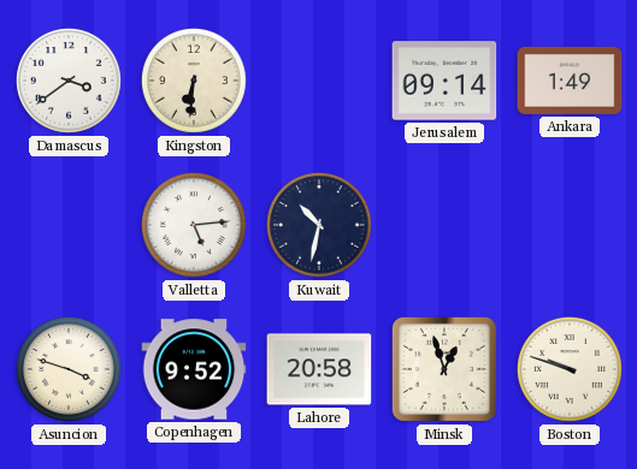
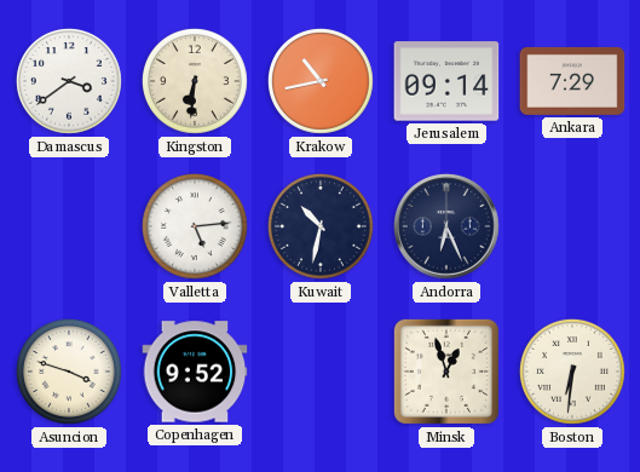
Krakow: none -> 10:43 (321, 81)
Ankara: 1:49 -> 7:29 (572, 81)
Andorra: none -> 6:26 (448, 228)
Lahore: 20:58 -> none (319, 369)
Boston: 9:48 -> 6:31 (572, 372)
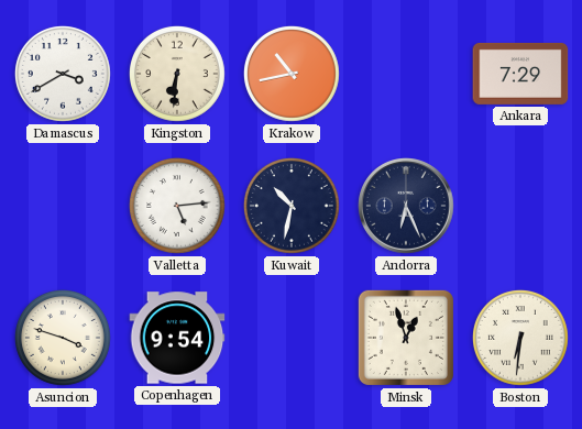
Damascus: 3:39 -> 3:40 (63, 74)
Jerusalem: 09:14 -> none (446, 81)
Copenhagen: 9:52 -> 9:54 (177, 338)
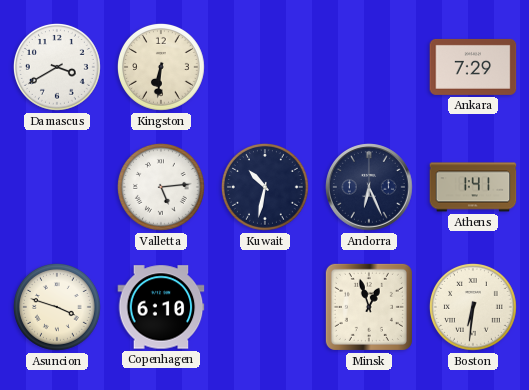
Krakow: 10:43 -> none (292, 74)
Athens: none -> 1:41 (473, 187)
Copenhagen: 9:54 -> 6:10 (161, 307)
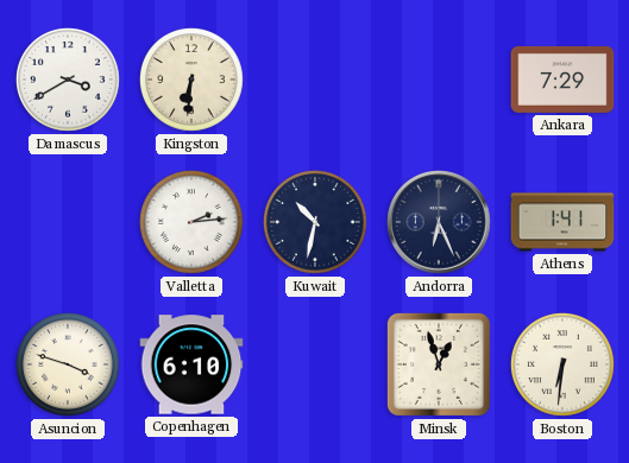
Valletta: 5:14 -> 2:14 (191, 222)
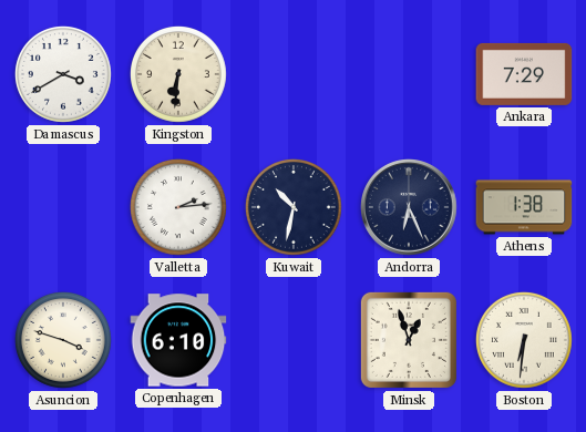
Athens: 1:41 -> 1:38 (524, 207)
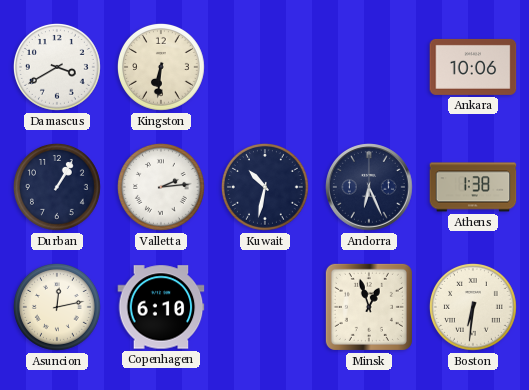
Ankara: 7:29 -> 10:06 (473, 67)
Durban: none -> 1:05 (57, 187)
Asuncion: 3:48 -> 12:13 (57, 307)
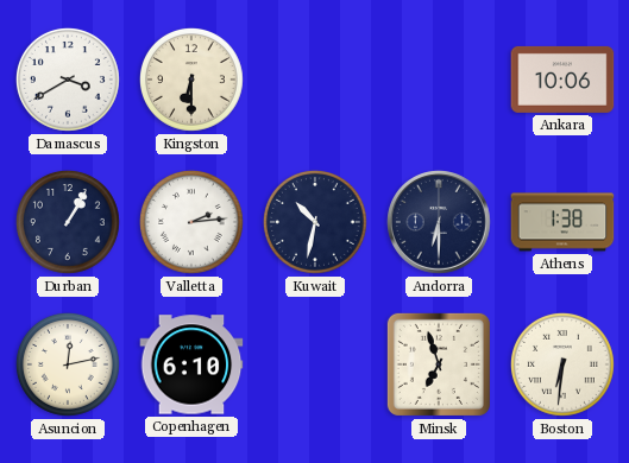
Kingston: 6:31 -> 6:30 (191, 80)
Andorra: 6:26 -> 6:30 (440, 223)
Minsk: 12:57 -> 6:57 (439, 364)
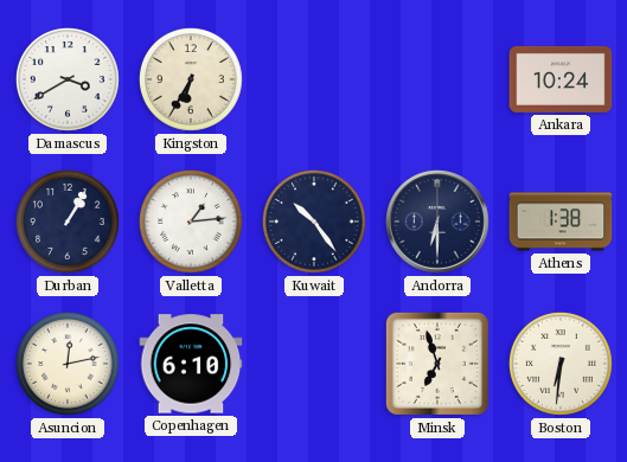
Kingston: 6:30 -> 6:35 (191, 79)
Ankara: 10:06 -> 10:24 (561, 79)
Valletta: 2:14 -> 1:14 (191, 222)
Kuwait: 10:32 -> 10:24 (314, 222)
